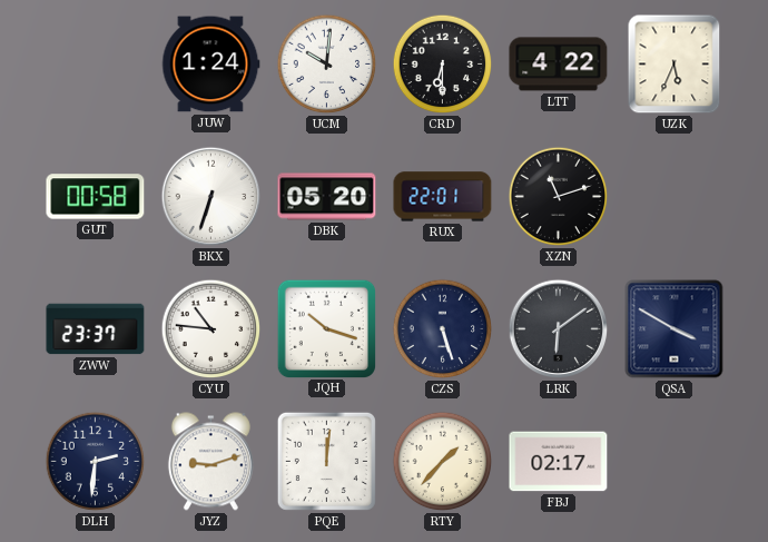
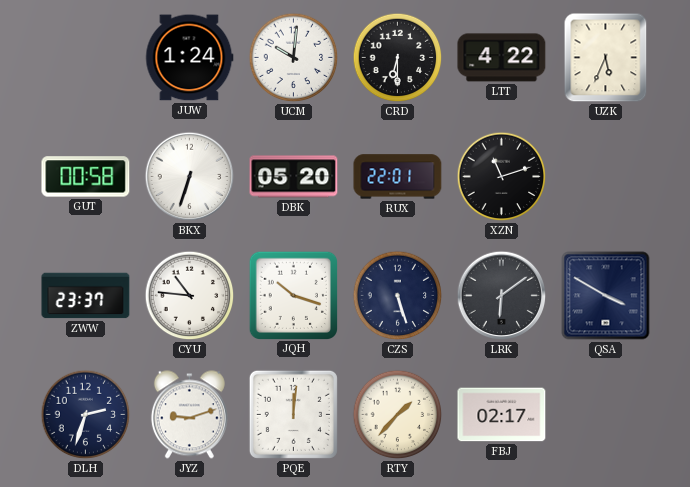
DLH: 2:31 -> 2:33 (86, 415)
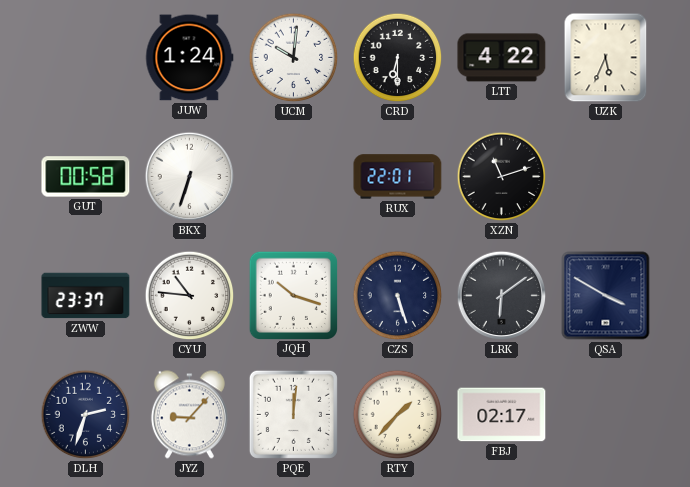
DBK: 05:20 -> none (294, 177)
JYZ: 9:12 -> 9:07 (189, 415)
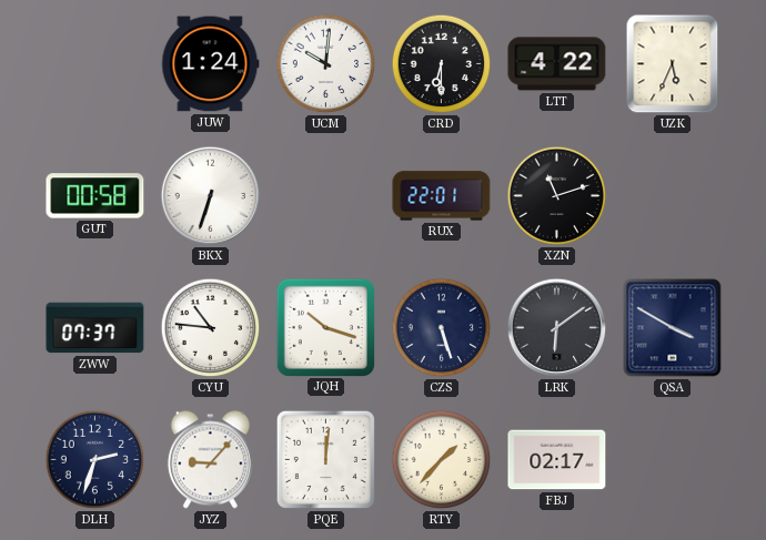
ZWW: 23:37 -> 07:37 (95, 328)
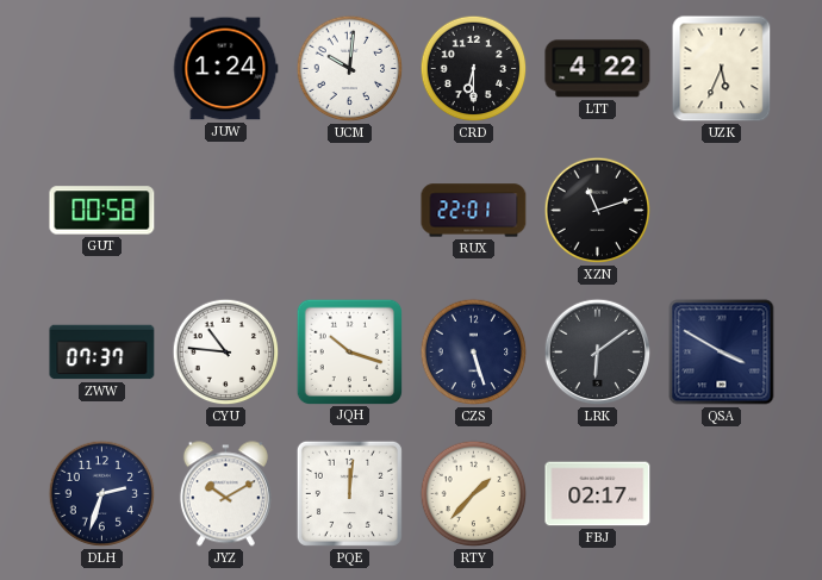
BKX: 6:33 -> none (211, 196)
JYZ: 9:07 -> 10:10 (225, 494)
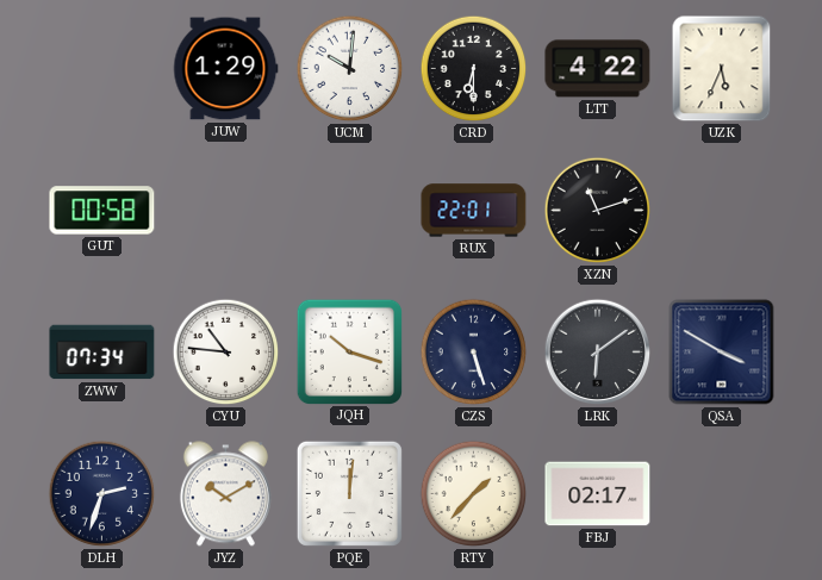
JUW: 1:24 -> 1:29 (226, 69)
ZWW: 07:37 -> 07:34 (102, 353)
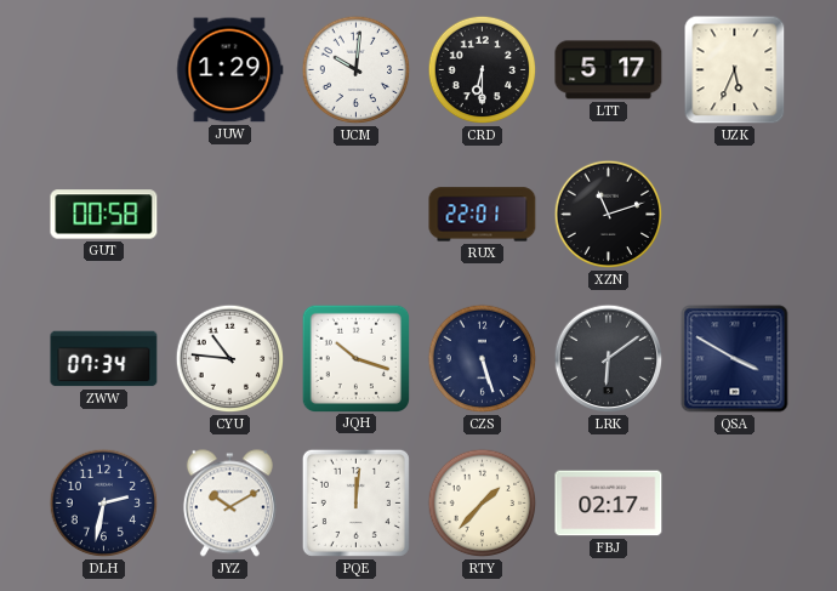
LTT: 4:22 -> 5:17 (609, 70)
DLH: 2:33 -> 2:32 (104, 504)
